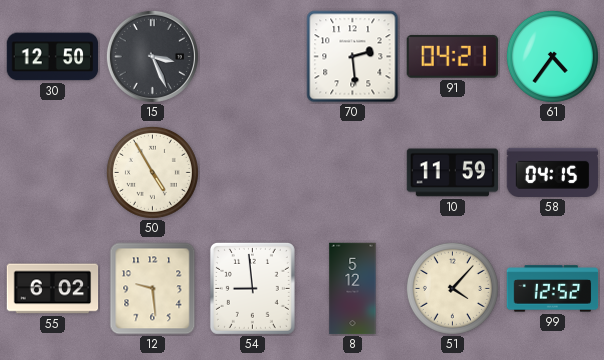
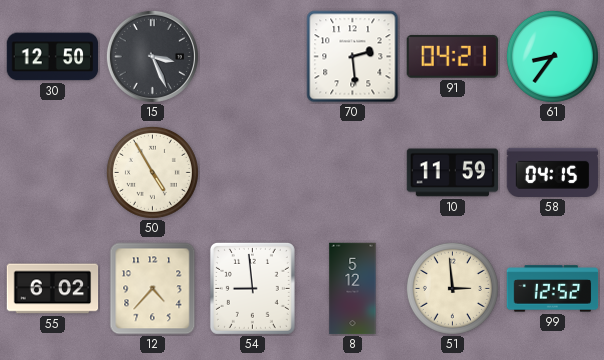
61: 4:36 -> 8:36 (552, 56)
12: 9:29 -> 4:37 (153, 289)
51: 4:07 -> 2:59 (452, 288)
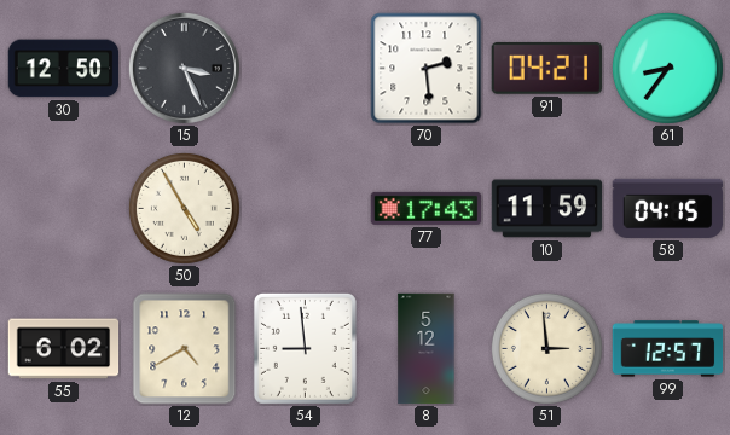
77: none -> 17:43 (427, 208)
12: 4:37 -> 4:40 (185, 349)
99: 12:52 -> 12:57 (668, 349)
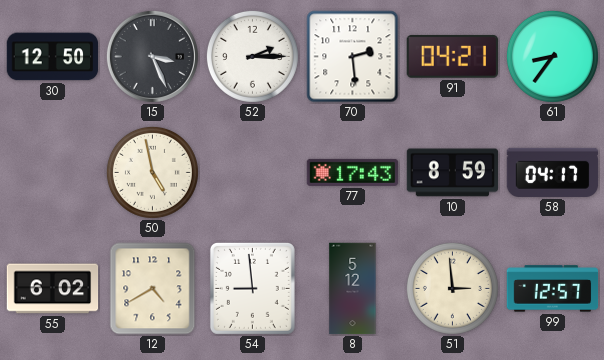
52: none -> 2:15 (252, 56)
50: 4:55 -> 4:58 (152, 172)
10: 11:59 -> 8:59 (453, 173)
58: 04:15 -> 04:17 (553, 172)
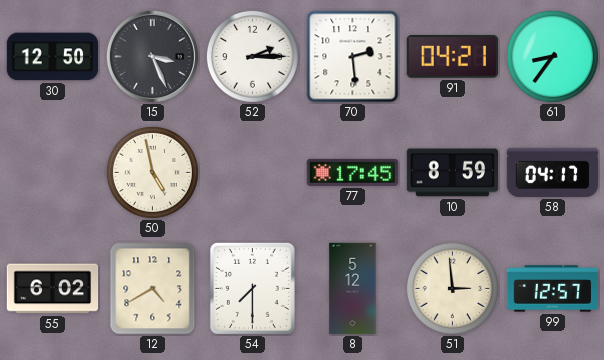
77: 17:43 -> 17:45 (353, 172)
54: 8:59 -> 7:30 (252, 288)
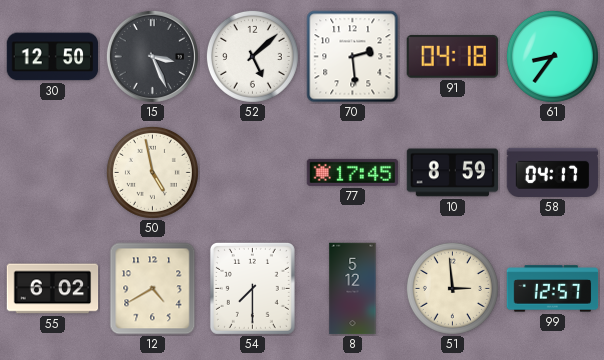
52: 2:15 -> 5:08 (252, 56)
91: 04:21 -> 04:18 (452, 56)
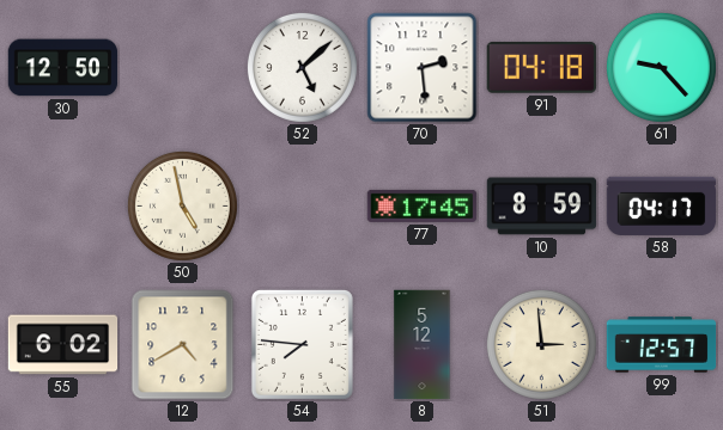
15: 3:26 -> none (152, 56)
61: 8:36 -> 9:23 (661, 67)
54: 7:30 -> 7:46 (302, 344)
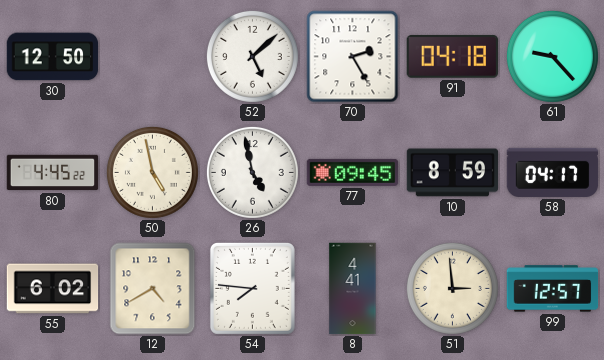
70: 2:29 -> 2:25 (353, 57)
80: none -> 4:45 (53, 173)
26: none -> 4:58 (252, 172)
77: 17:45 -> 09:45 (353, 172)
8: 5:12 -> 4:41 (353, 289)
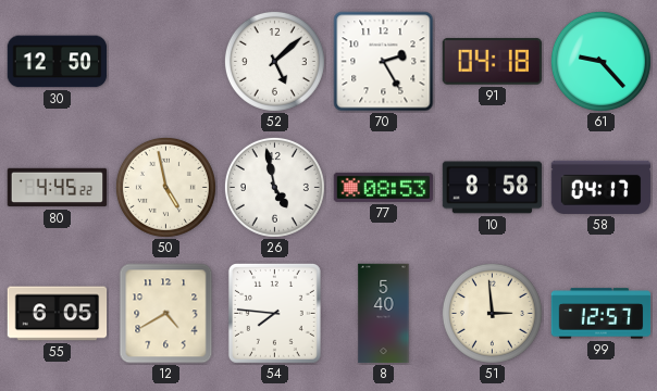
77: 09:45 -> 08:53 (384, 187)
10: 8:59 -> 8:58 (493, 188)
55: 6:02 -> 6:05 (58, 314)
8: 4:41 -> 5:40 (384, 314)
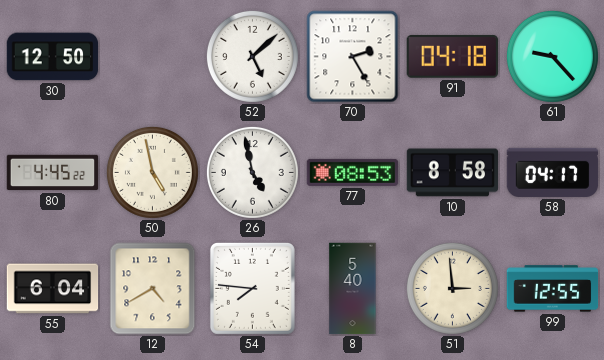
55: 6:05 -> 6:04 (53, 289)
99: 12:57 -> 12:55 (553, 289)
